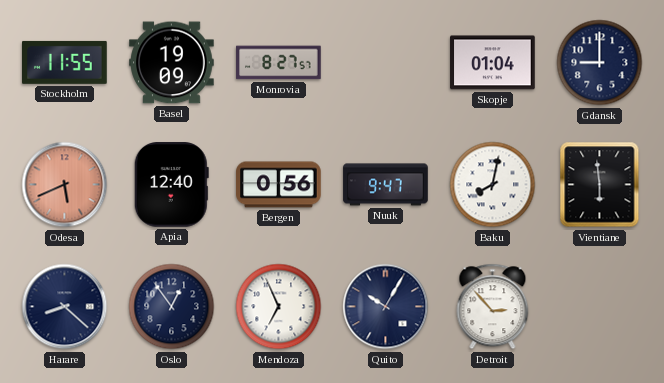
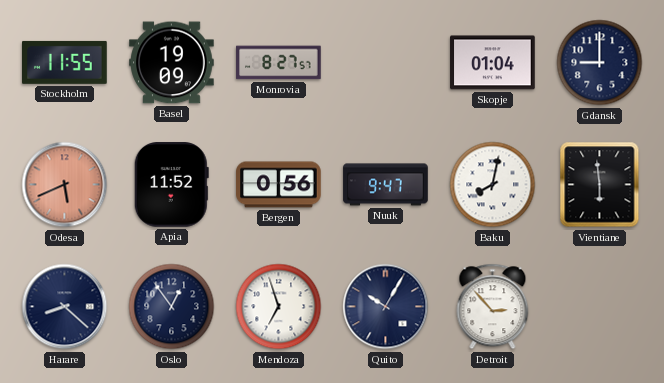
Apia: 12:40 -> 11:52 (171, 185)
Mendoza: 6:56 -> 6:57 (279, 307)
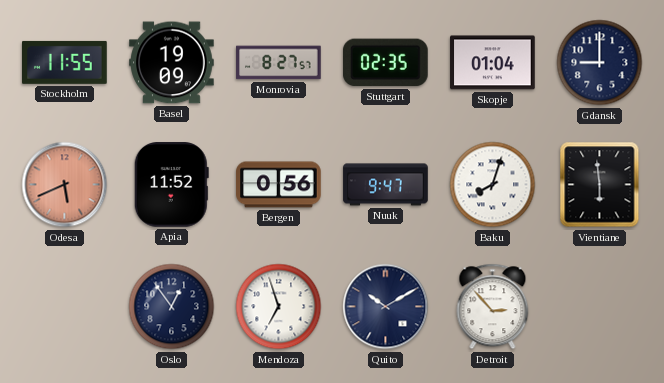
Stuttgart: none -> 02:35 (386, 63)
Baku: 8:02 -> 8:03 (493, 185)
Harare: 8:22 -> none (65, 307)
Quito: 10:05 -> 10:10 (386, 307)
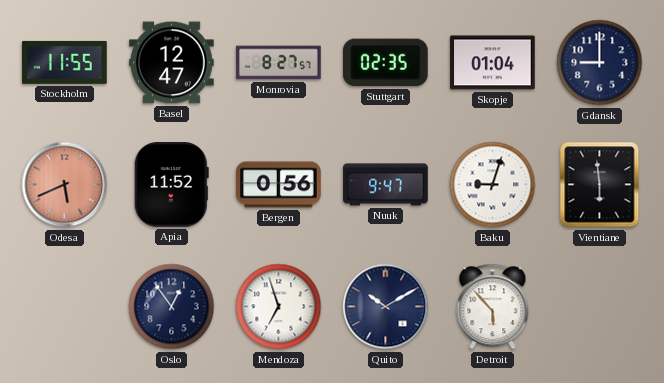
Basel: 19:09 -> 12:47 (172, 63)
Baku: 8:03 -> 9:03 (493, 185)
Detroit: 2:53 -> 5:53 (493, 307)
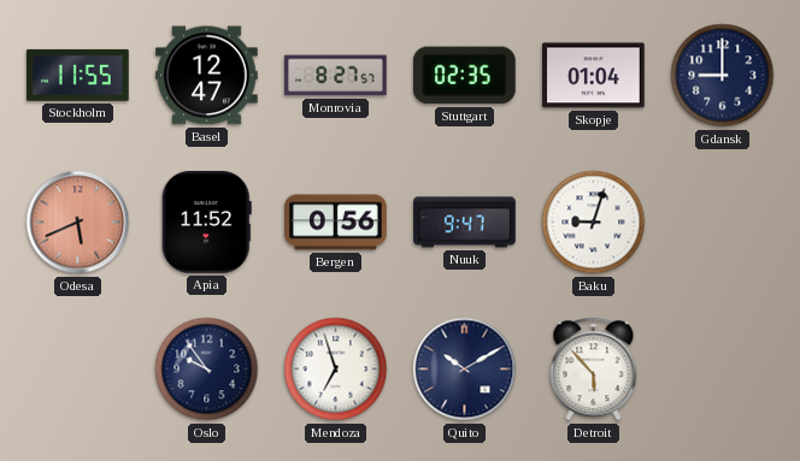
Vientiane: 5:59 -> none (600, 185)
Oslo: 12:54 -> 9:54 (207, 370)
